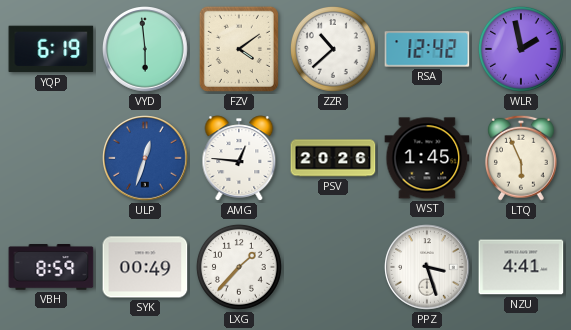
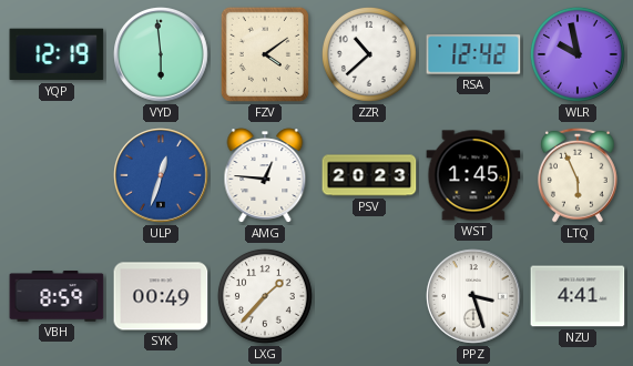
YQP: 6:19 -> 12:19 (57, 54)
WLR: 1:58 -> 9:58 (578, 54)
PSV: 20:26 -> 20:23 (369, 175)
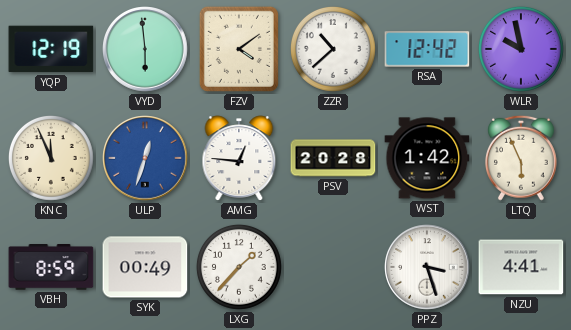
KNC: none -> 11:56 (51, 158)
PSV: 20:23 -> 20:28 (333, 158)
WST: 1:45 -> 1:42 (427, 158)
